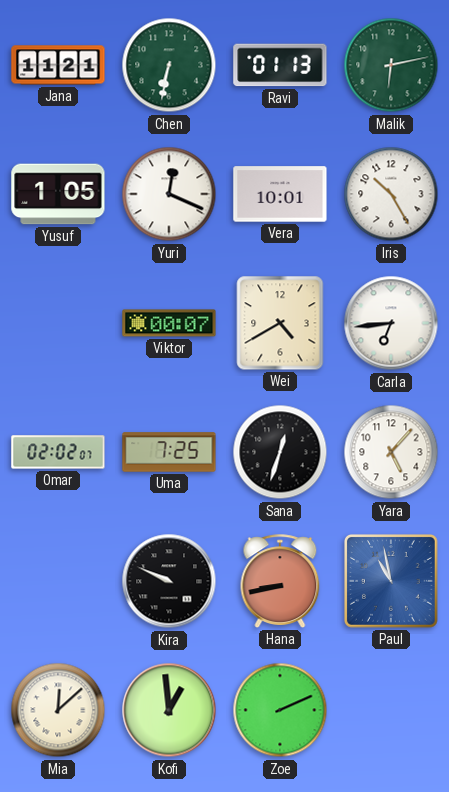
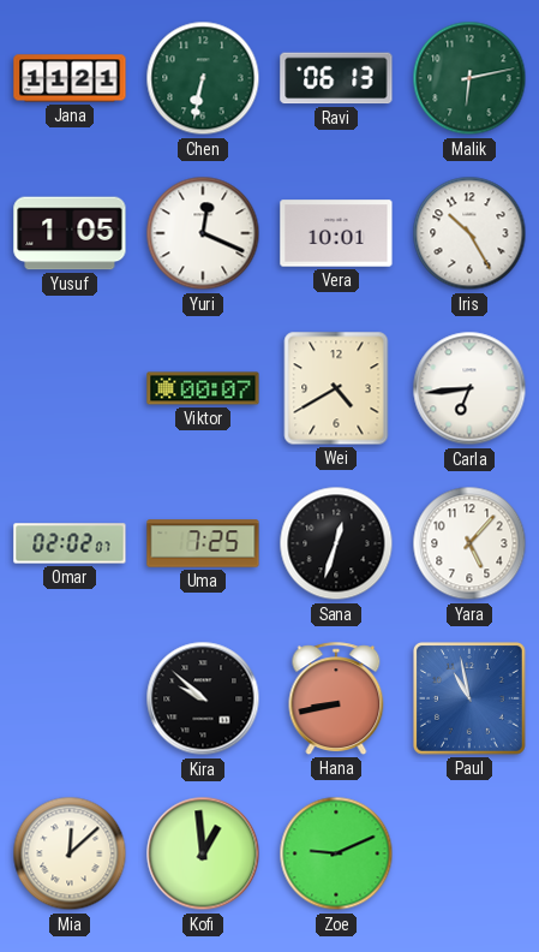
Ravi: 01:13 -> 06:13 (336, 78)
Kira: 9:49 -> 9:52 (203, 698)
Zoe: 2:11 -> 9:11 (336, 853)
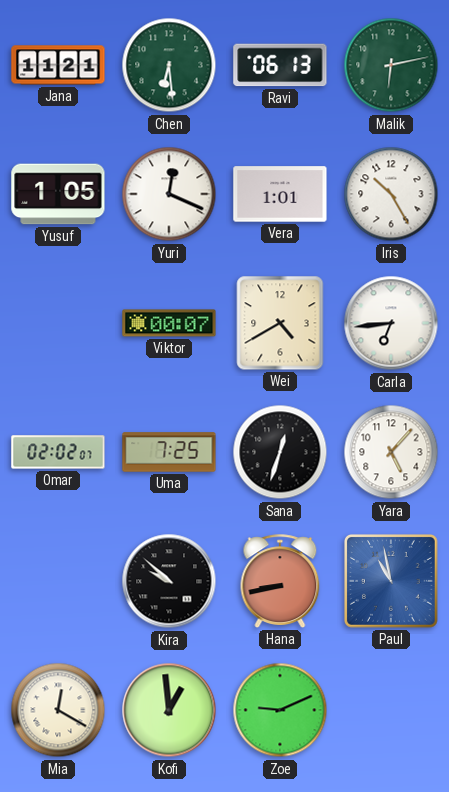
Chen: 6:32 -> 6:29 (169, 65)
Vera: 10:01 -> 1:01 (280, 194)
Mia: 12:08 -> 12:20 (58, 710)
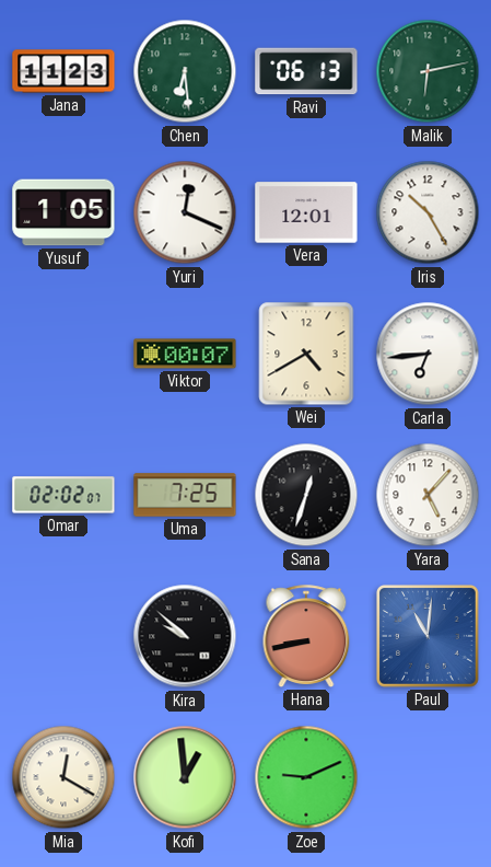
Jana: 11:21 -> 11:23 (63, 71)
Vera: 1:01 -> 12:01 (306, 212)
Paul: 10:58 -> 11:01 (429, 637)
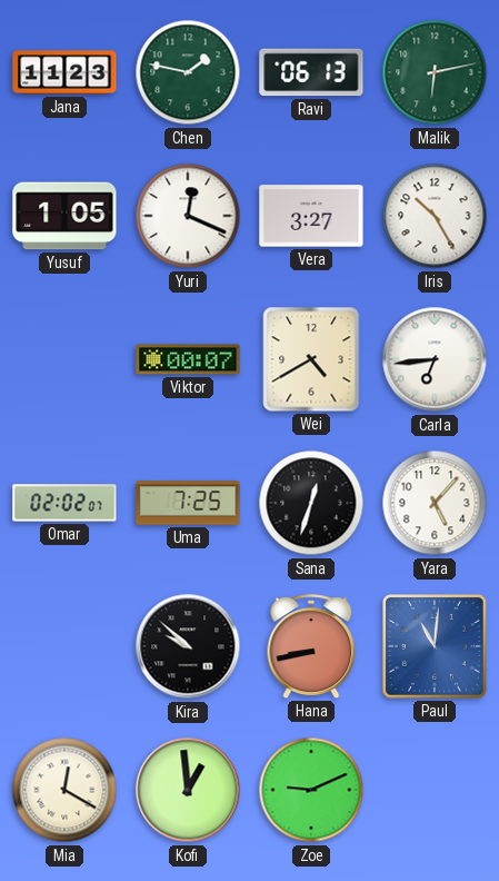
Chen: 6:29 -> 1:47 (188, 72)
Vera: 12:01 -> 3:27 (311, 216)
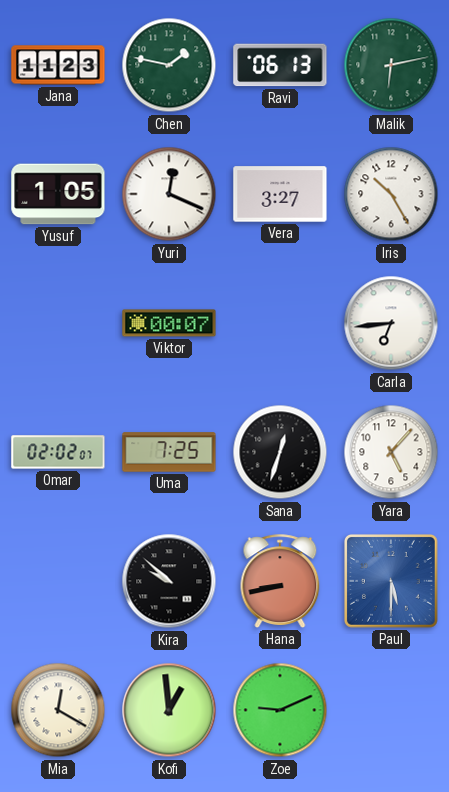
Wei: 4:40 -> none (311, 359)
Paul: 11:01 -> 5:30 (392, 582)
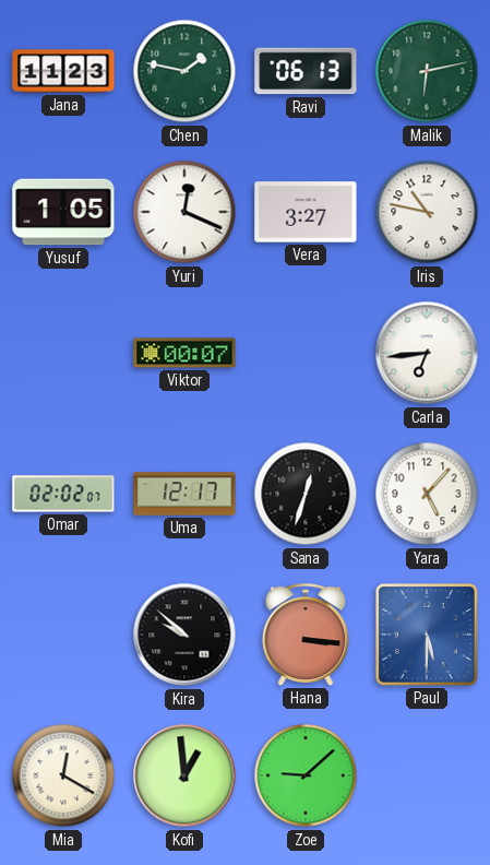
Iris: 10:25 -> 10:47 (427, 212)
Uma: 7:25 -> 12:17 (184, 494)
Hana: 8:43 -> 3:16 (306, 635)
Zoe: 9:11 -> 9:08 (306, 775)
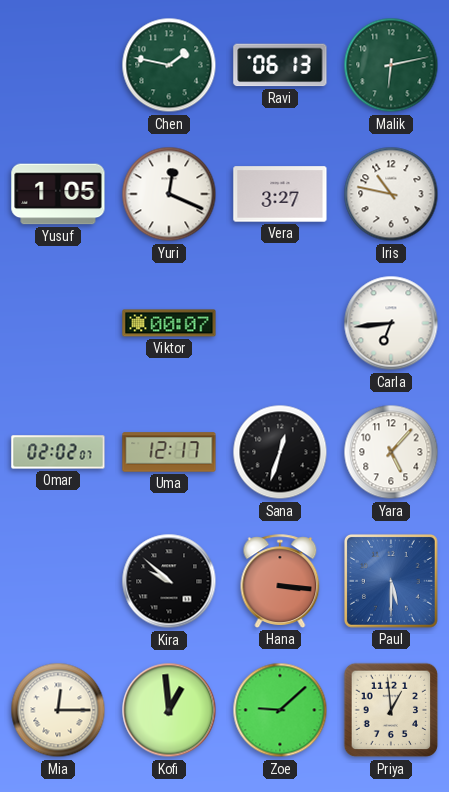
Jana: 11:23 -> none (63, 71)
Mia: 12:20 -> 12:15 (58, 710)
Priya: none -> 12:59 (391, 710)
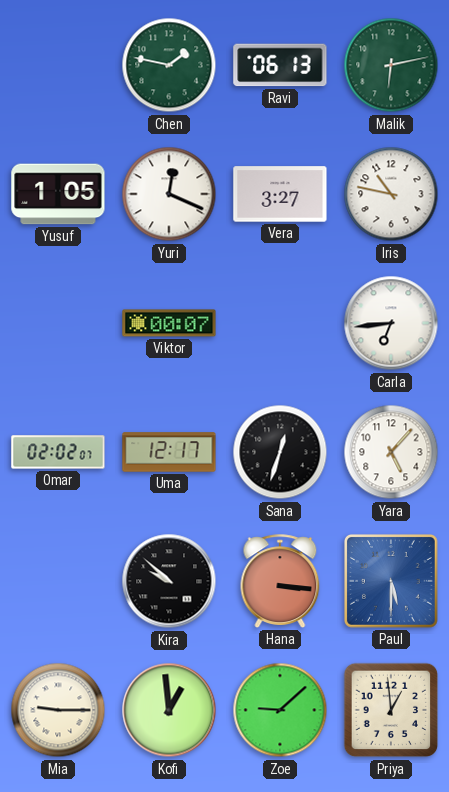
Mia: 12:15 -> 9:15 (58, 710)
